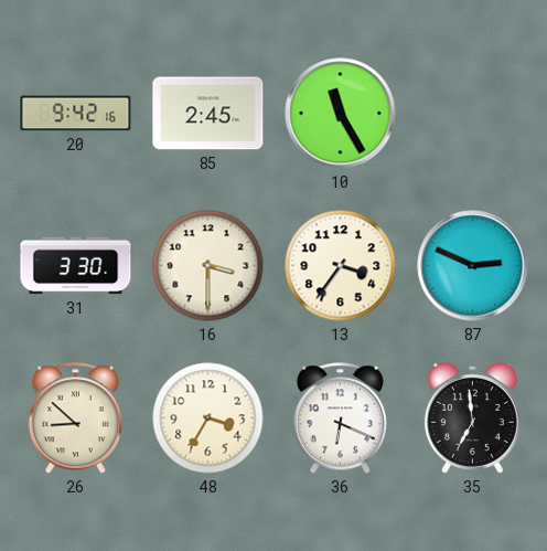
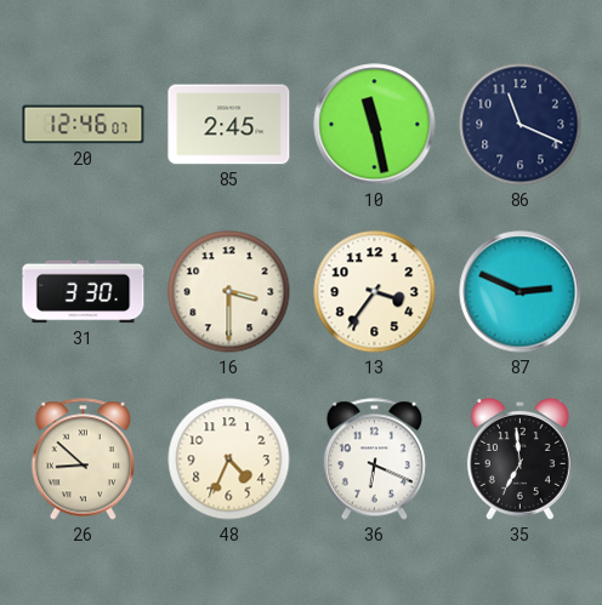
20: 9:42 -> 12:46 (84, 125)
10: 11:25 -> 11:28 (375, 125)
86: none -> 11:19 (521, 125)
48: 3:35 -> 4:34 (229, 460)
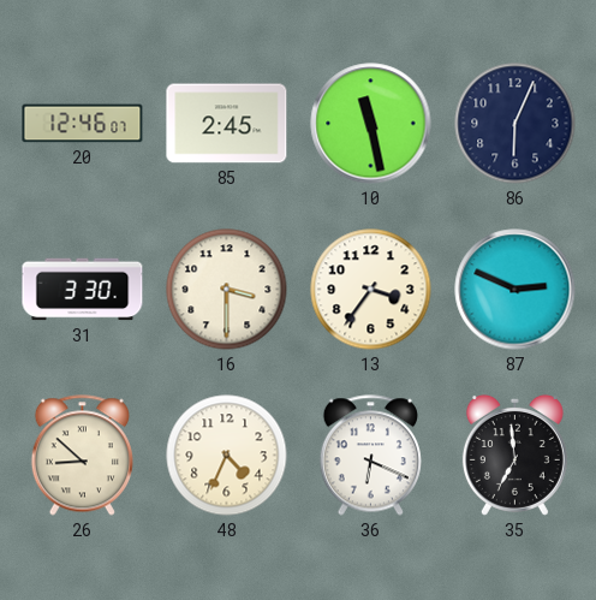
86: 11:19 -> 6:04 (515, 124)
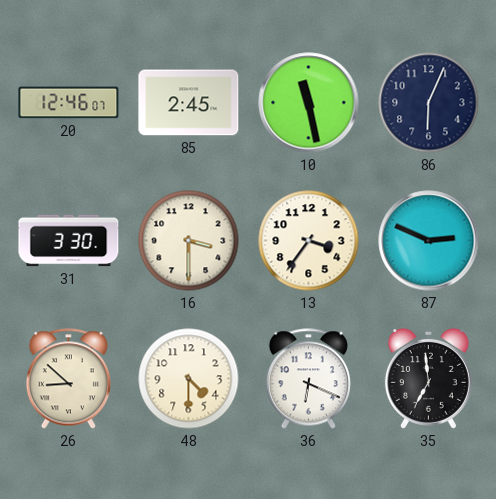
48: 4:34 -> 4:30 (189, 379)
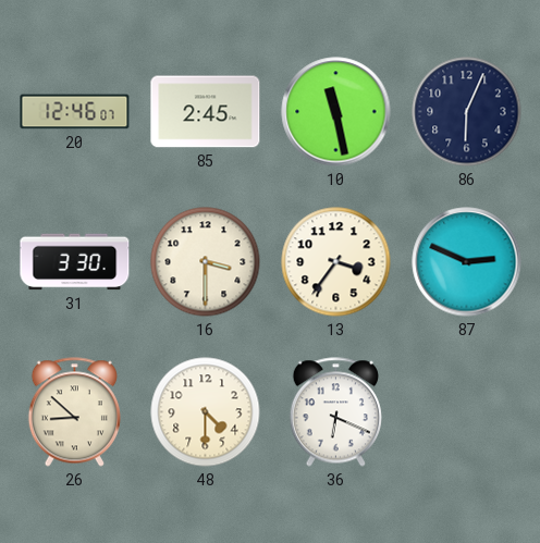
35: 6:59 -> none (428, 378)
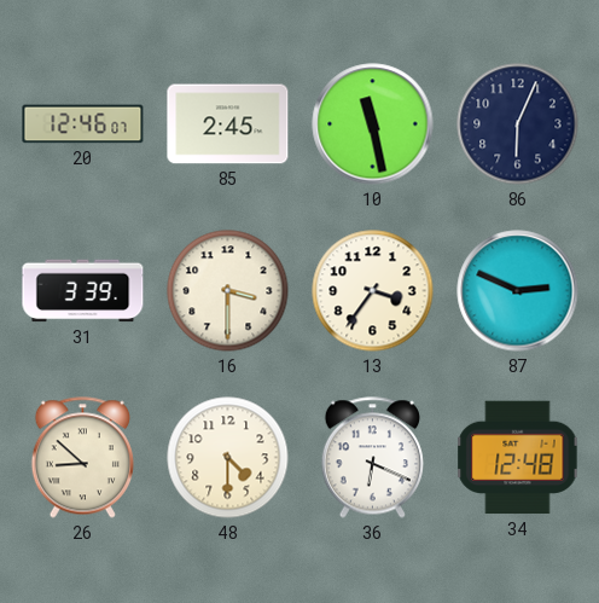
31: 3:30 -> 3:39 (83, 291)
34: none -> 12:48 (518, 458)
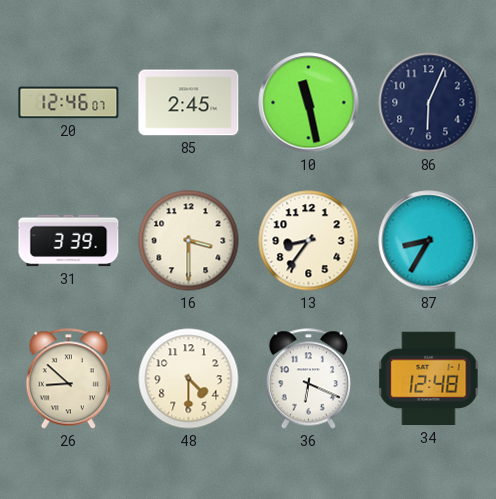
13: 3:36 -> 8:36 (309, 241)
87: 2:49 -> 8:35 (429, 241)
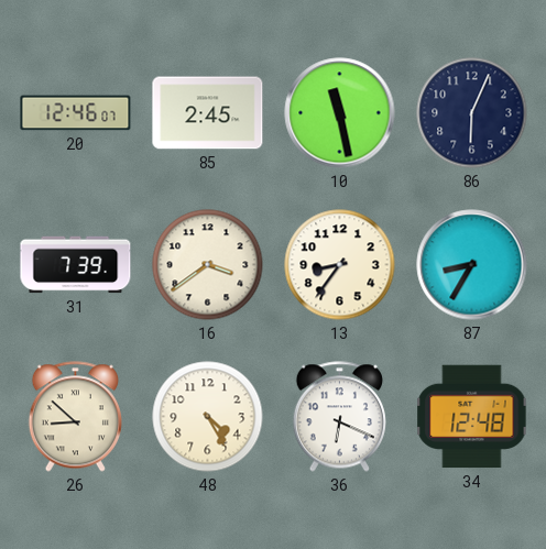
31: 3:39 -> 7:39 (76, 265)
16: 3:30 -> 3:39 (208, 265)
48: 4:30 -> 4:25 (208, 417)
